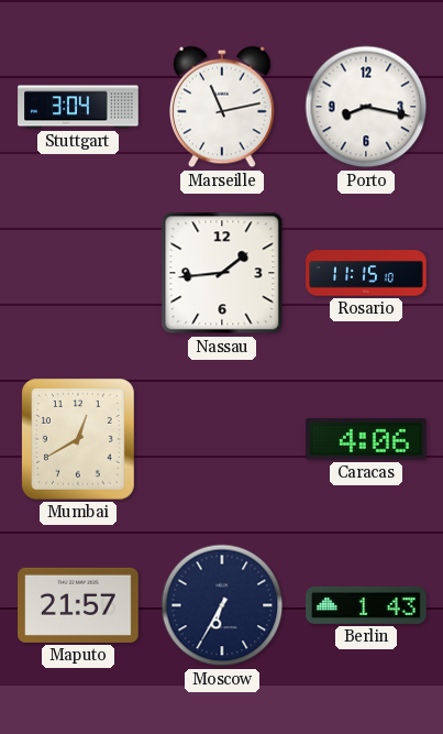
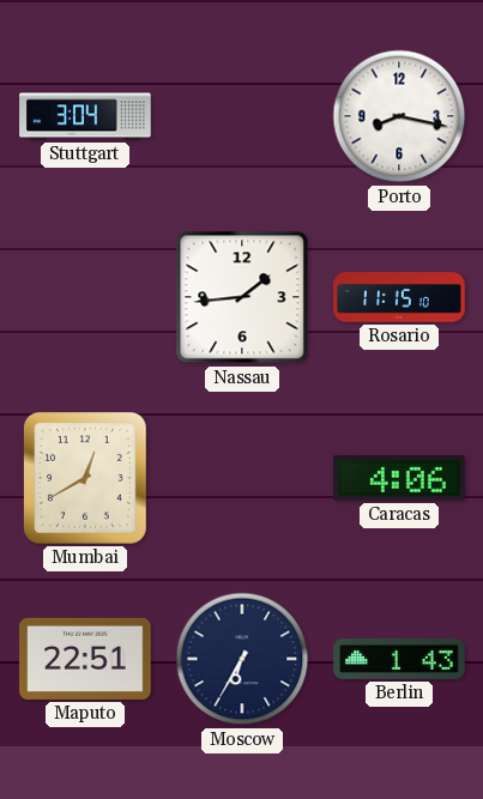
Marseille: 11:13 -> none (223, 107)
Maputo: 21:57 -> 22:51 (85, 659)
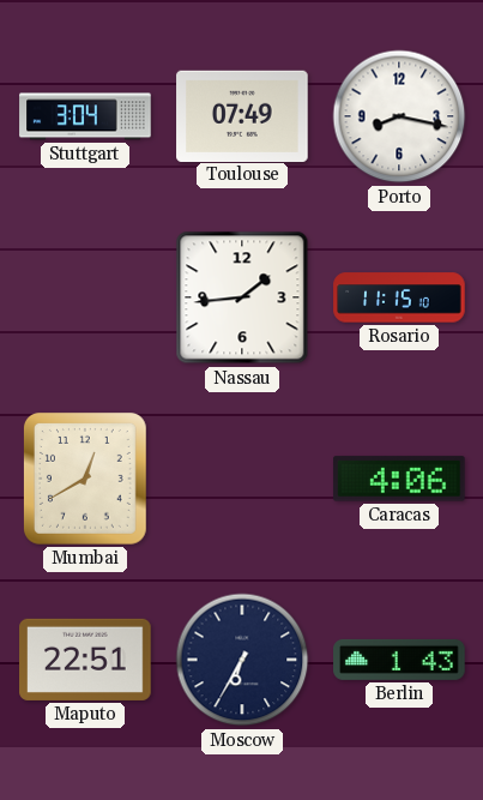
Toulouse: none -> 07:49 (242, 115)
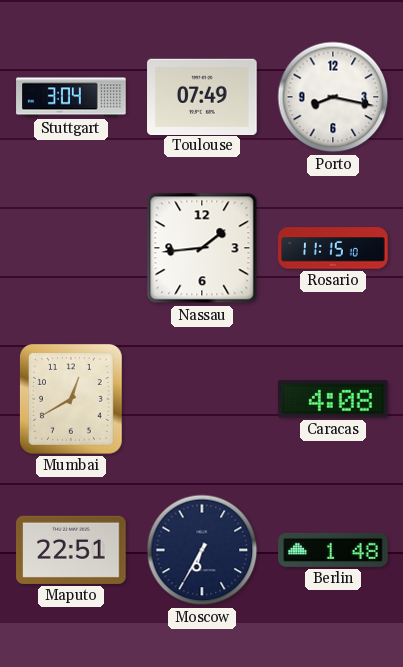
Caracas: 4:06 -> 4:08 (334, 399)
Berlin: 1:43 -> 1:48 (333, 550)
